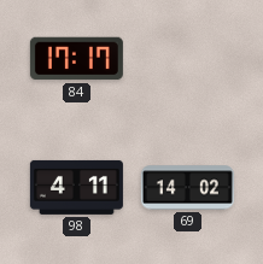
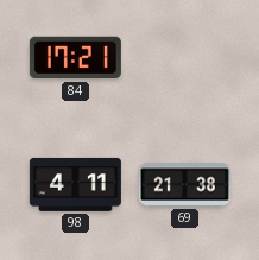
84: 17:17 -> 17:21 (75, 58)
69: 14:02 -> 21:38 (184, 185)
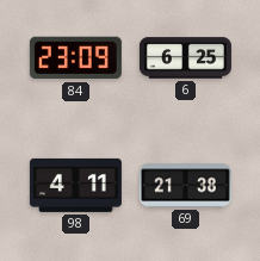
84: 17:21 -> 23:09 (75, 58)
6: none -> 6:25 (185, 58)
